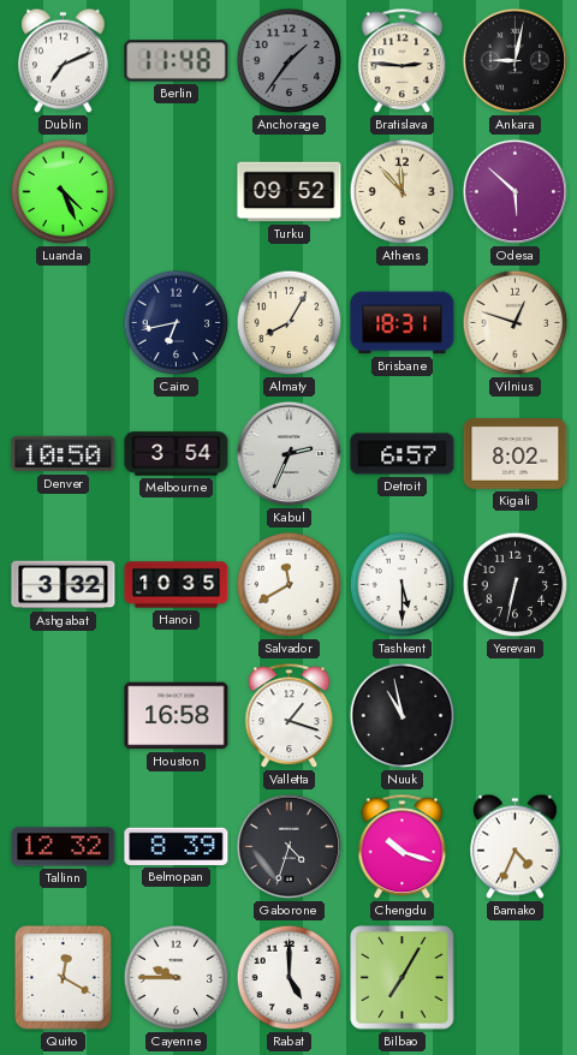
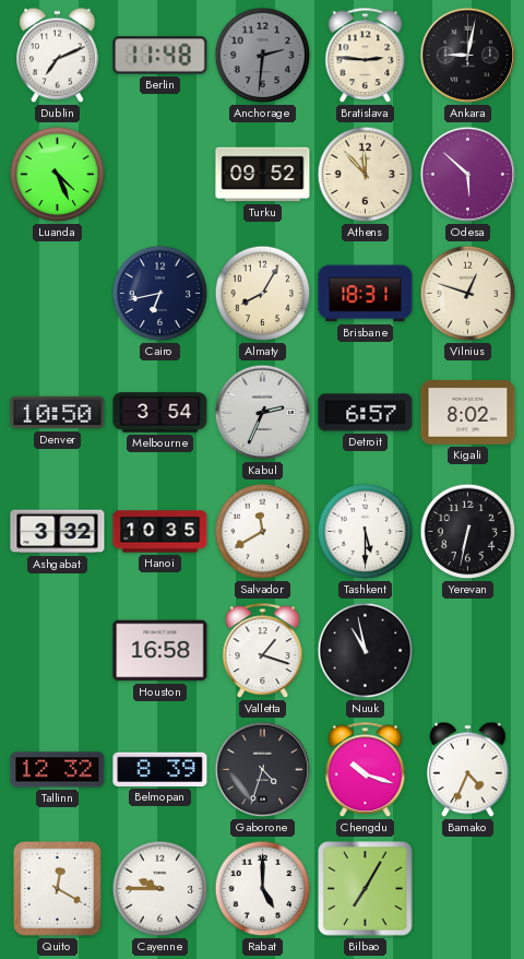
Anchorage: 1:36 -> 2:31 (263, 56)
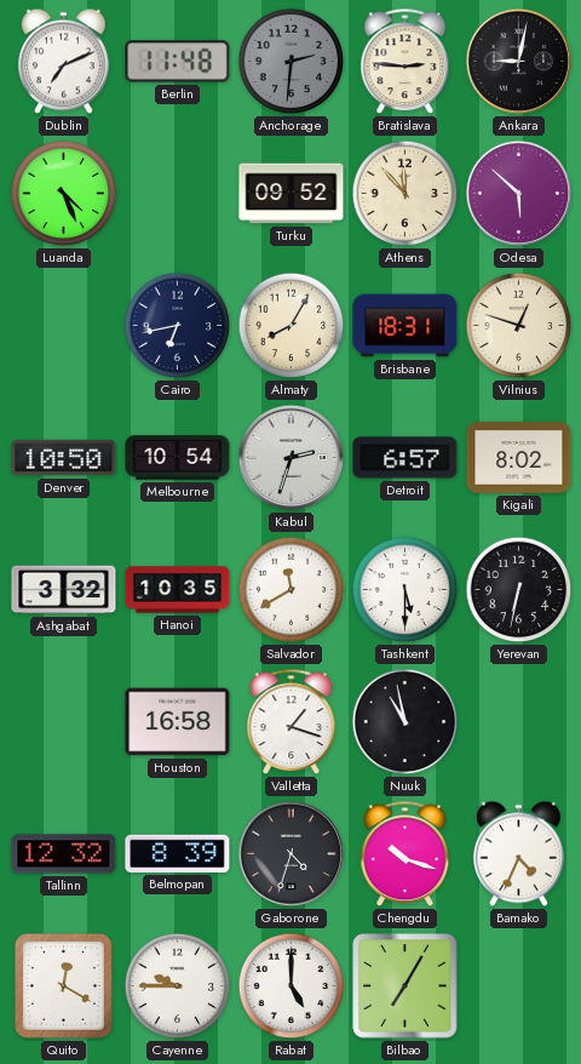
Melbourne: 3:54 -> 10:54 (178, 458)
Kabul: 2:34 -> 2:33 (292, 458)
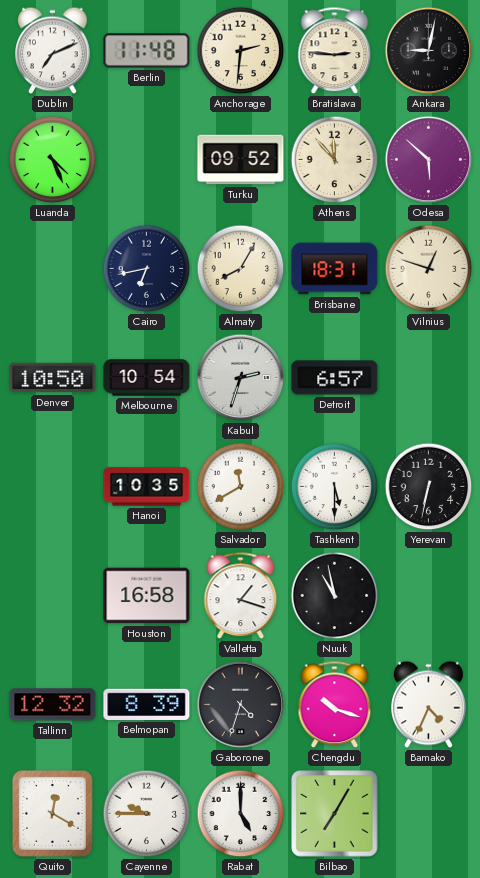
Anchorage dial: grey -> cream (241, 51)
Kigali: 8:02 -> none (519, 458)
Ashgabat: 3:32 -> none (64, 590)
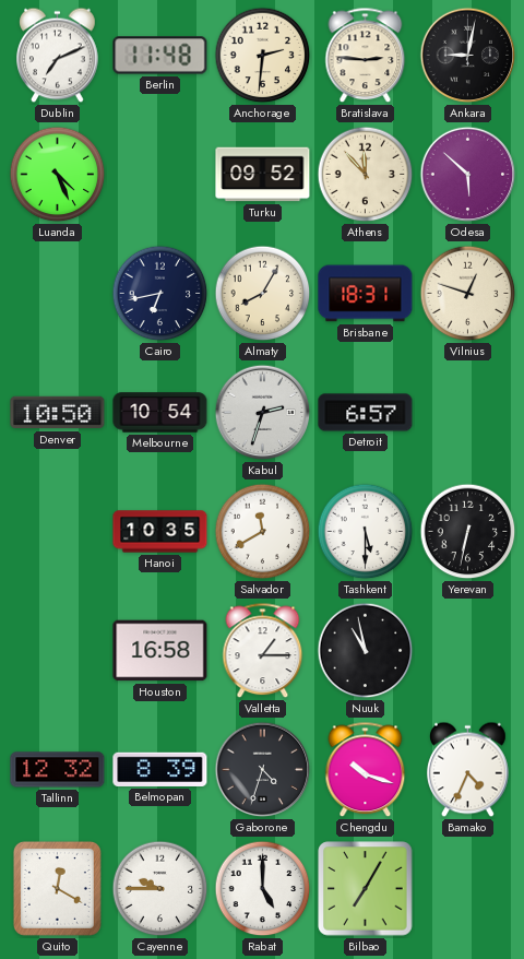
Valletta: 1:18 -> 1:15 (263, 651)
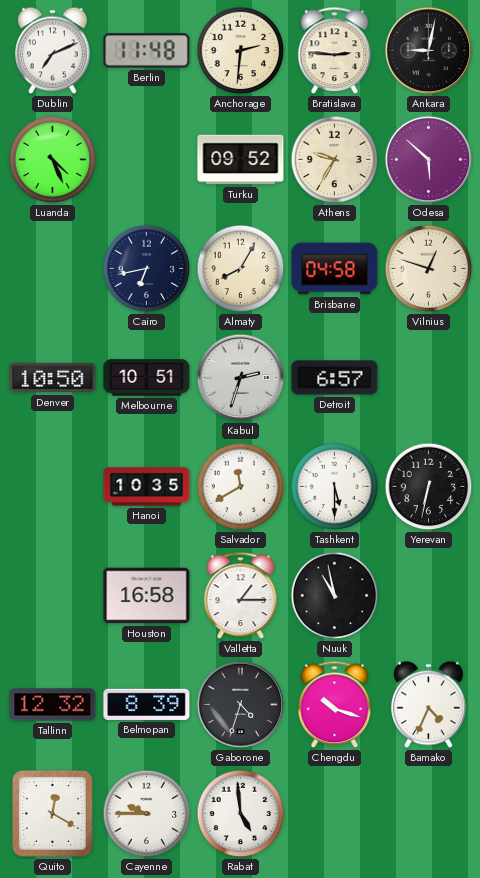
Athens: 11:53 -> 9:35 (335, 160)
Brisbane: 18:31 -> 04:58 (335, 269)
Melbourne: 10:54 -> 10:51 (147, 378)
Rabat: 5:00 -> 4:59 (241, 814)
Bilbao: 7:05 -> none (366, 889)
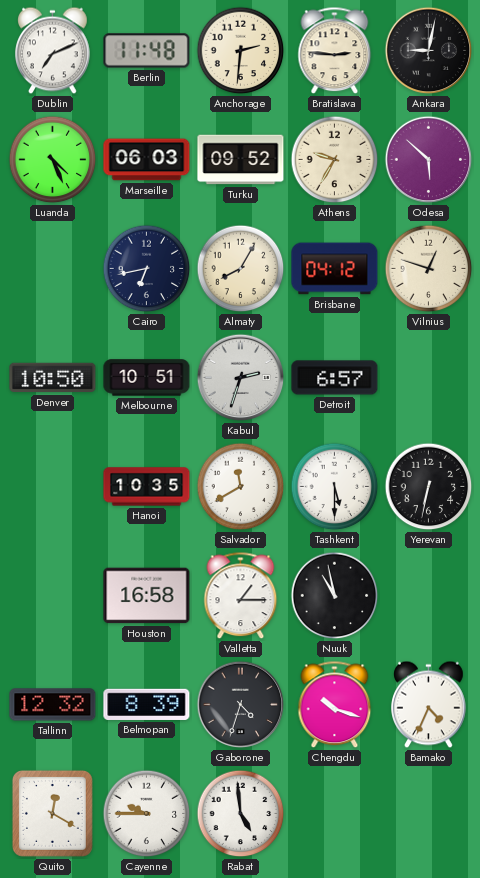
Marseille: none -> 06:03 (147, 160)
Brisbane: 04:58 -> 04:12 (335, 269)
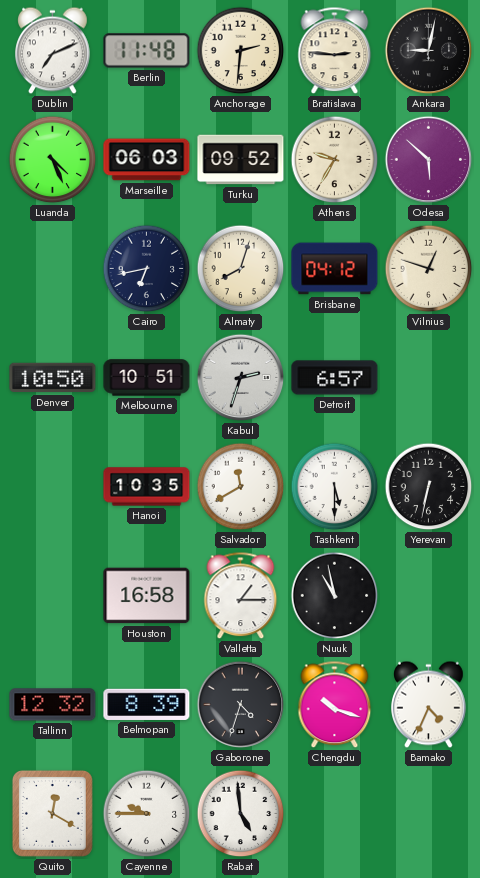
Almaty: 8:05 -> 8:03 (241, 269)
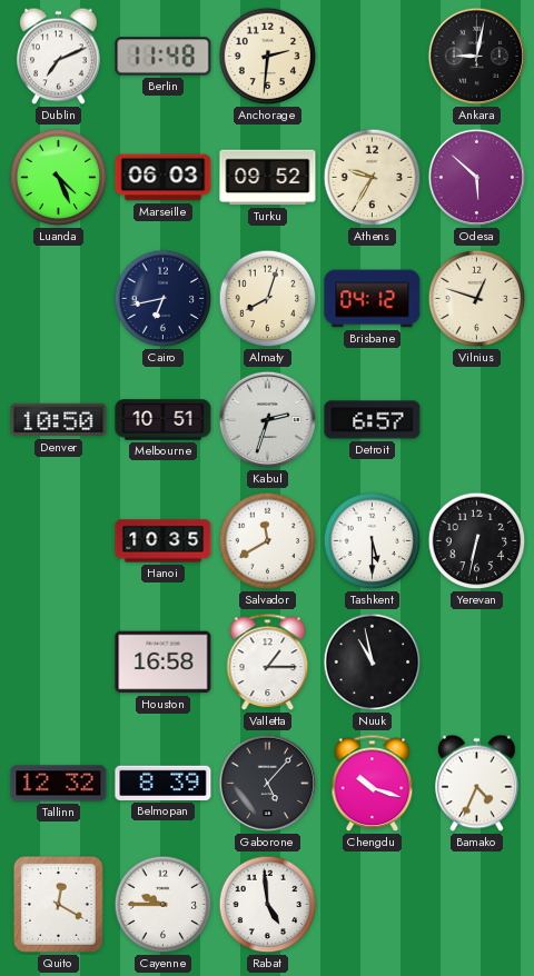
Bratislava: 2:46 -> none (335, 51)
Gaborone: 4:33 -> 5:07 (268, 784)
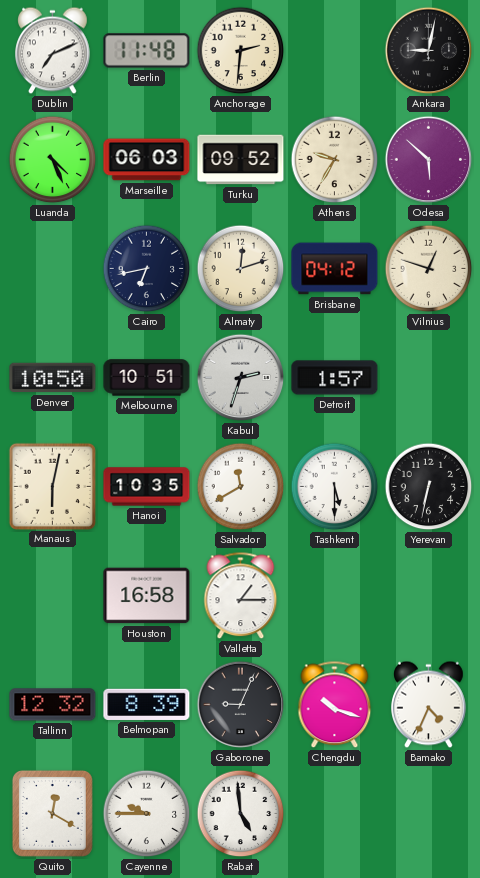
Almaty: 8:03 -> 12:12 (241, 269)
Detroit: 6:57 -> 1:57 (335, 378)
Manaus: none -> 6:02 (52, 486)
Nuuk: 10:58 -> none (373, 663)
Gaborone: 5:07 -> 9:04 (241, 705)
